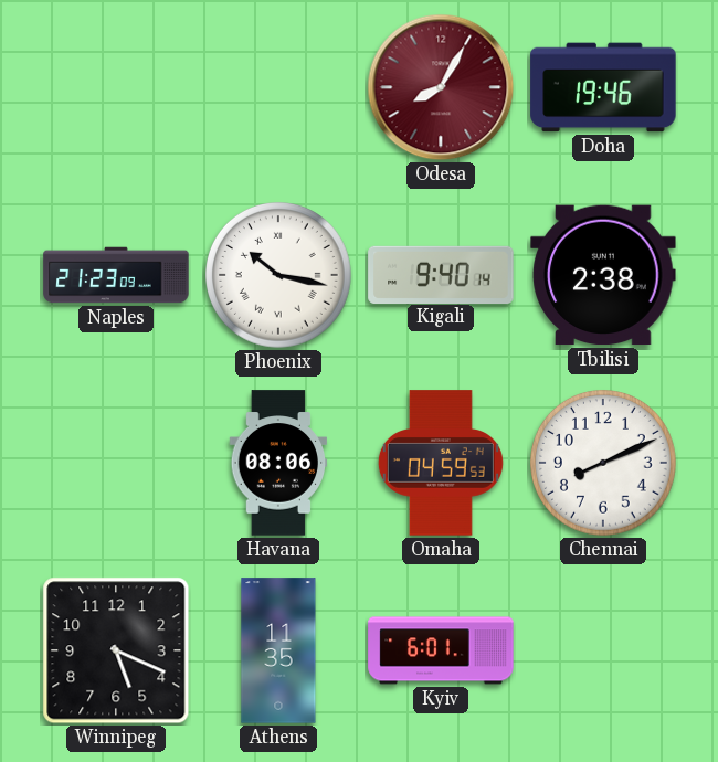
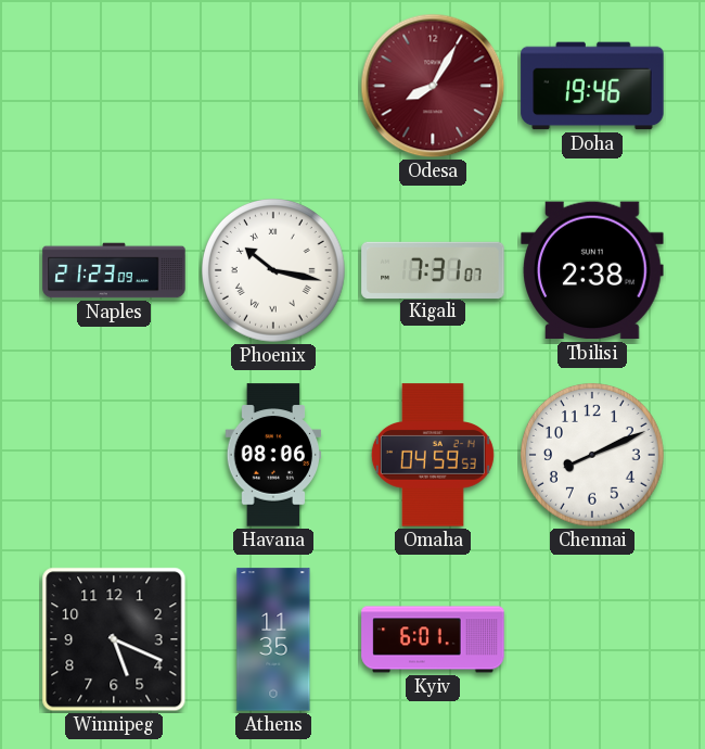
Kigali: 9:40 -> 7:31 (433, 269)
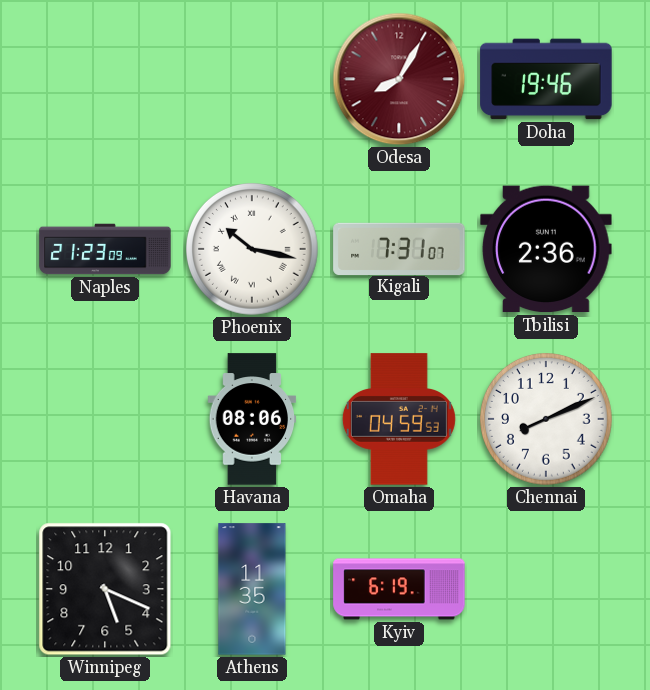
Tbilisi: 2:38 -> 2:36 (546, 249)
Kyiv: 6:01 -> 6:19 (399, 589)
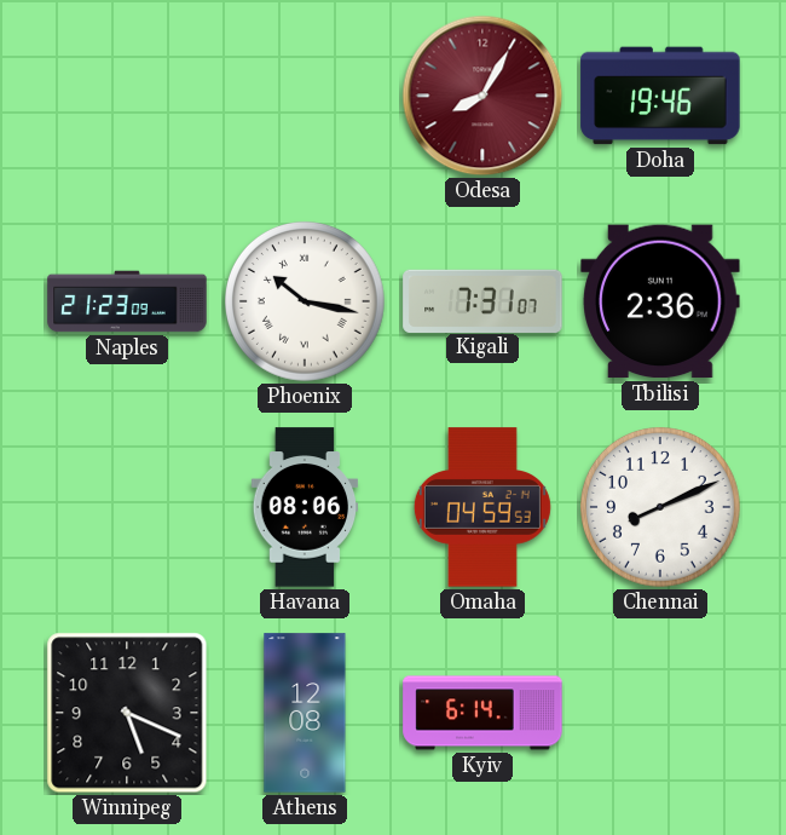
Athens: 11:35 -> 12:08 (305, 713)
Kyiv: 6:19 -> 6:14 (482, 713)
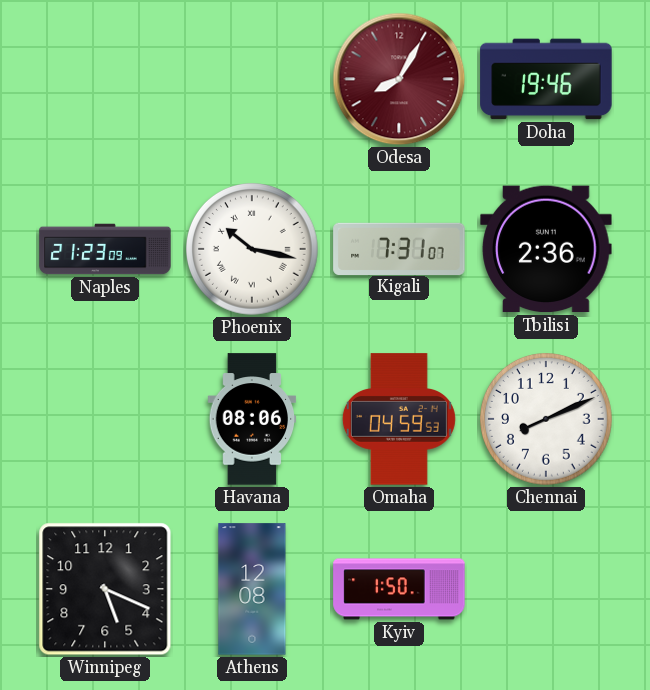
Kyiv: 6:14 -> 1:50 (399, 589)
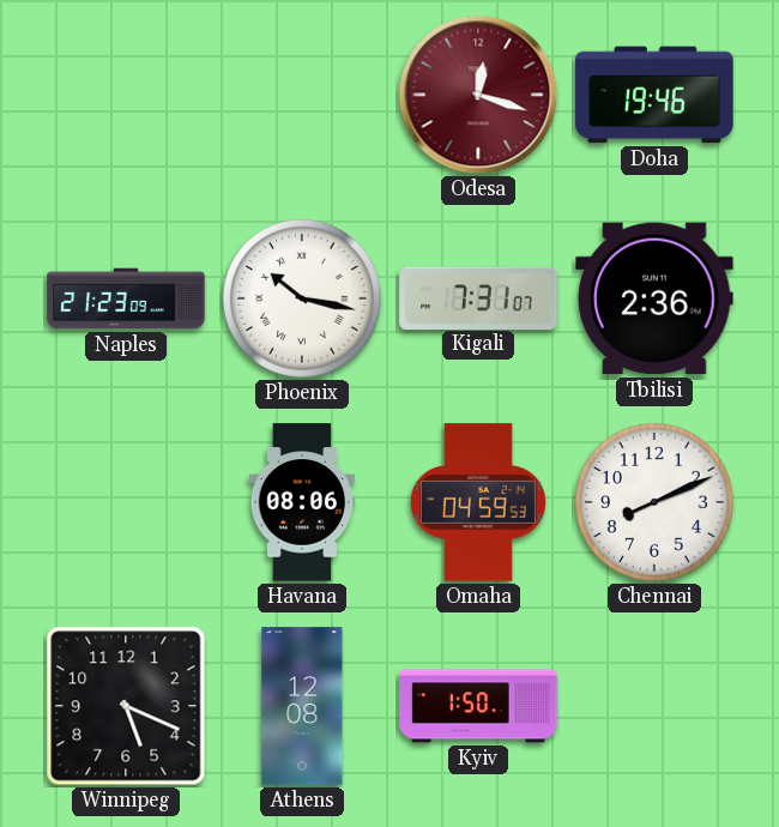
Odesa: 8:05 -> 12:18 (478, 95)
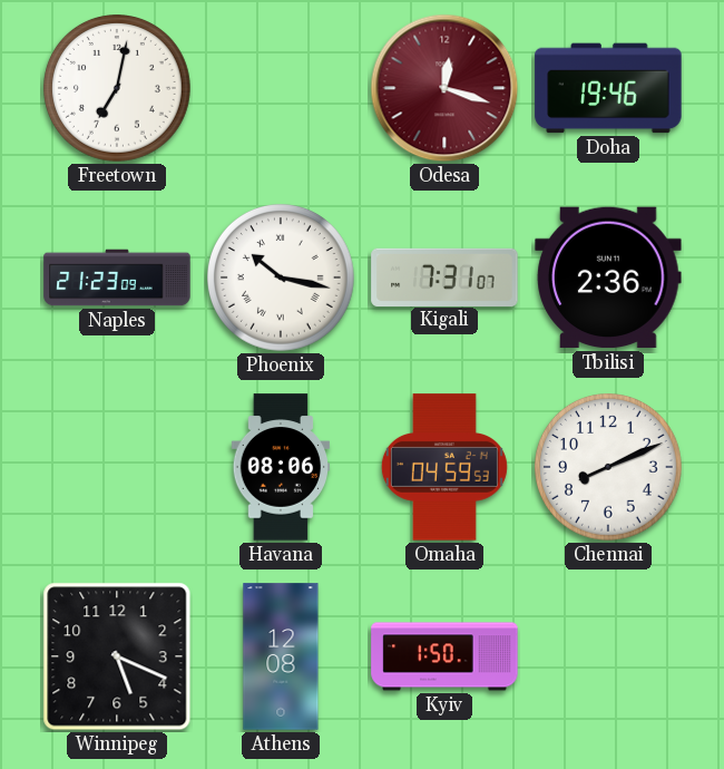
Freetown: none -> 7:02 (118, 89)
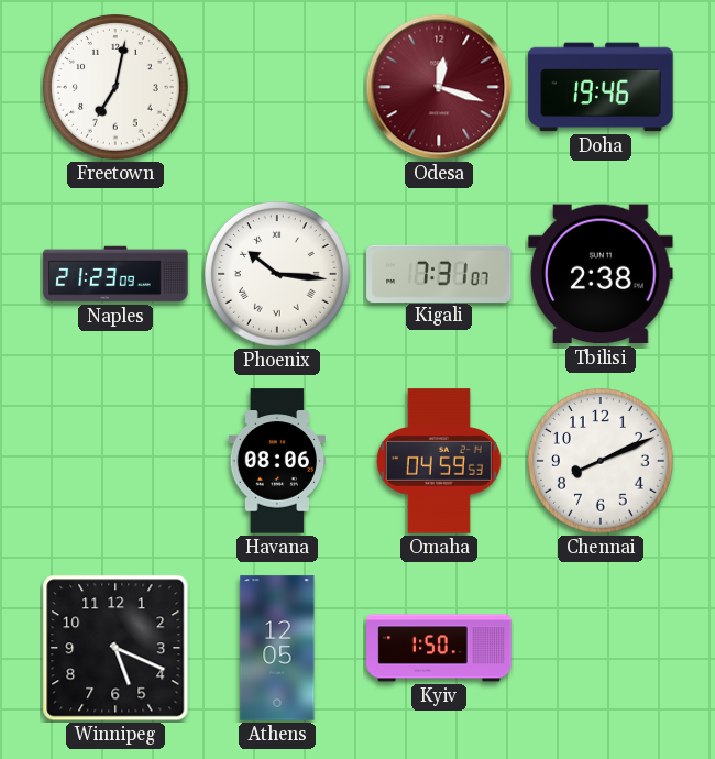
Phoenix: 10:17 -> 10:16 (278, 275)
Tbilisi: 2:36 -> 2:38 (601, 274)
Athens: 12:08 -> 12:05 (277, 648)
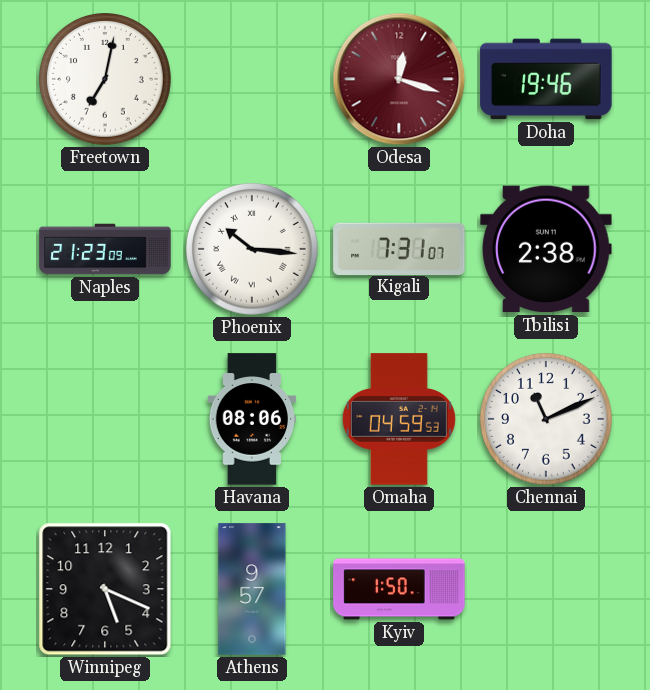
Chennai: 8:11 -> 11:11 (547, 420)
Athens: 12:05 -> 9:57 (252, 589)
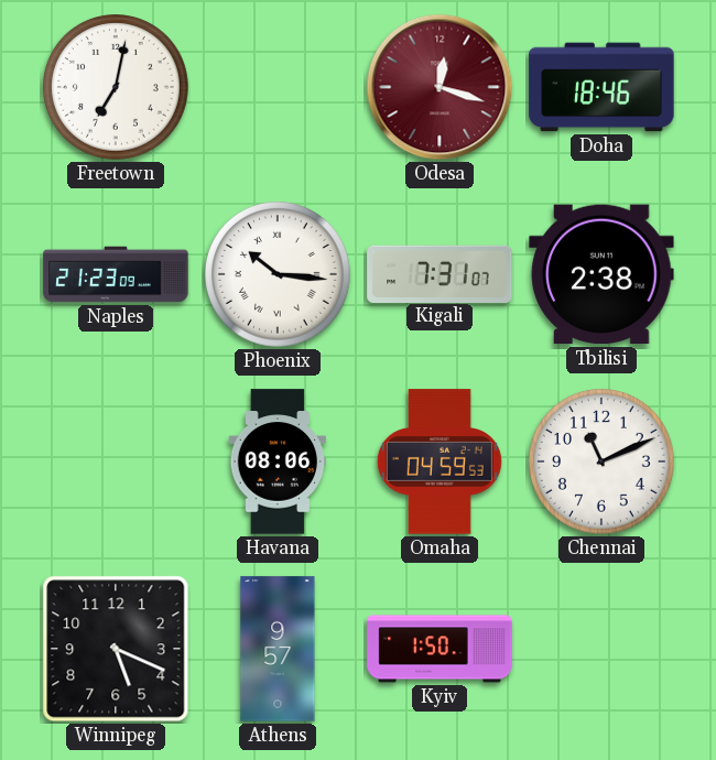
Doha: 19:46 -> 18:46 (601, 87)
